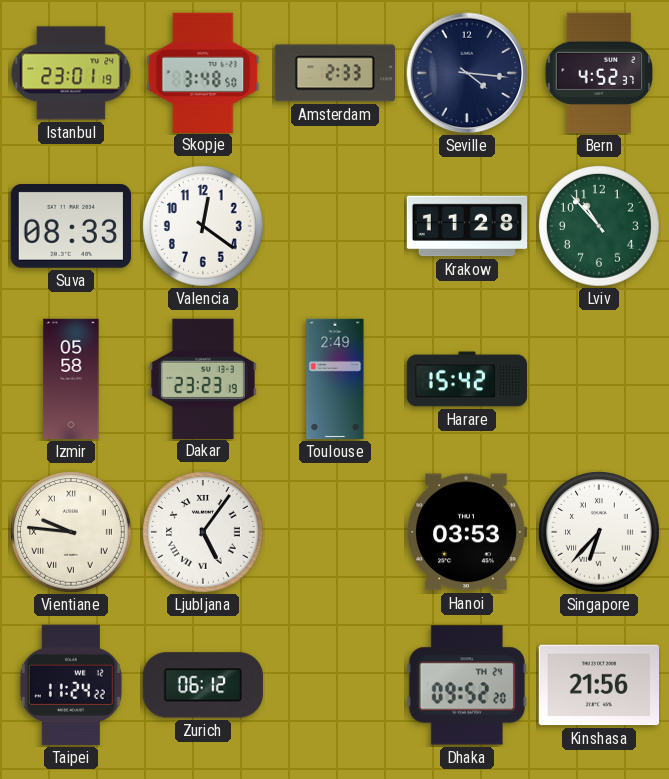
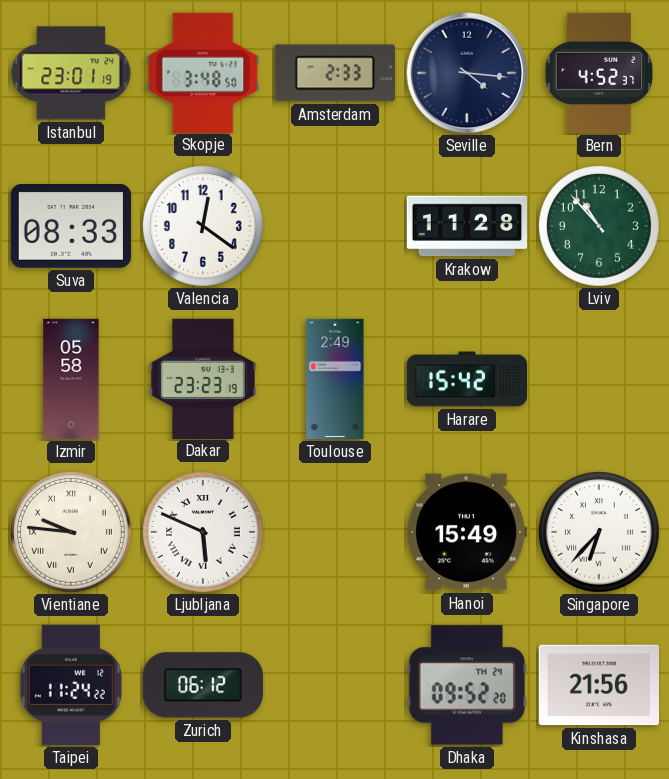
Ljubljana: 5:06 -> 5:49 (204, 533)
Hanoi: 03:53 -> 15:49 (467, 532)
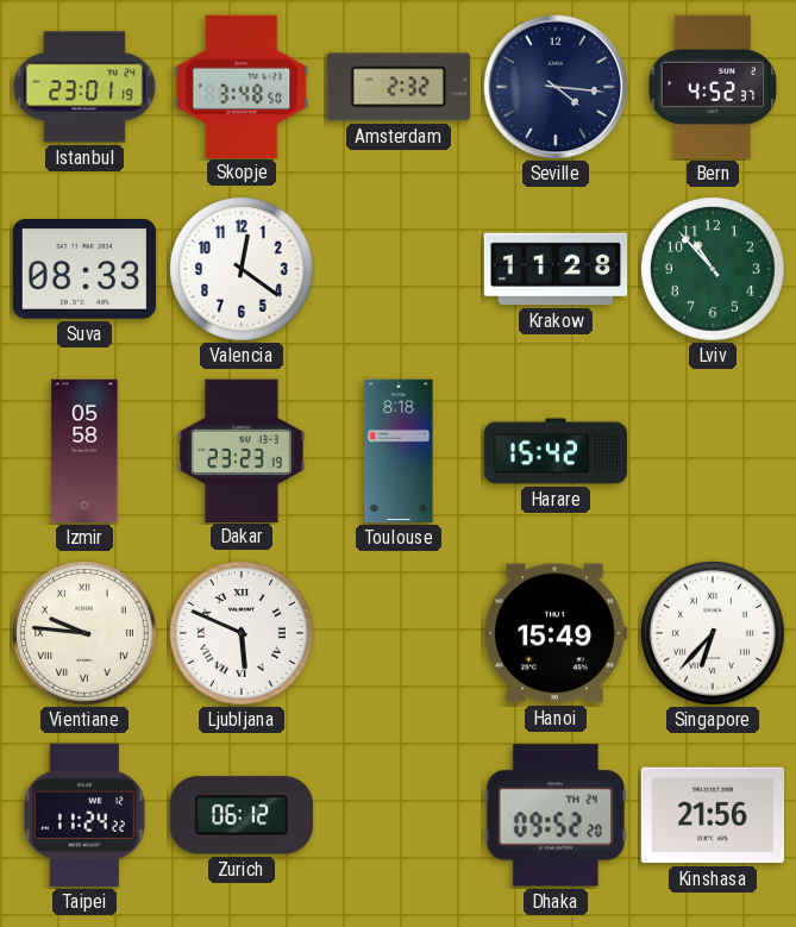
Amsterdam: 2:33 -> 2:32 (399, 87)
Toulouse: 2:49 -> 8:18 (399, 451)
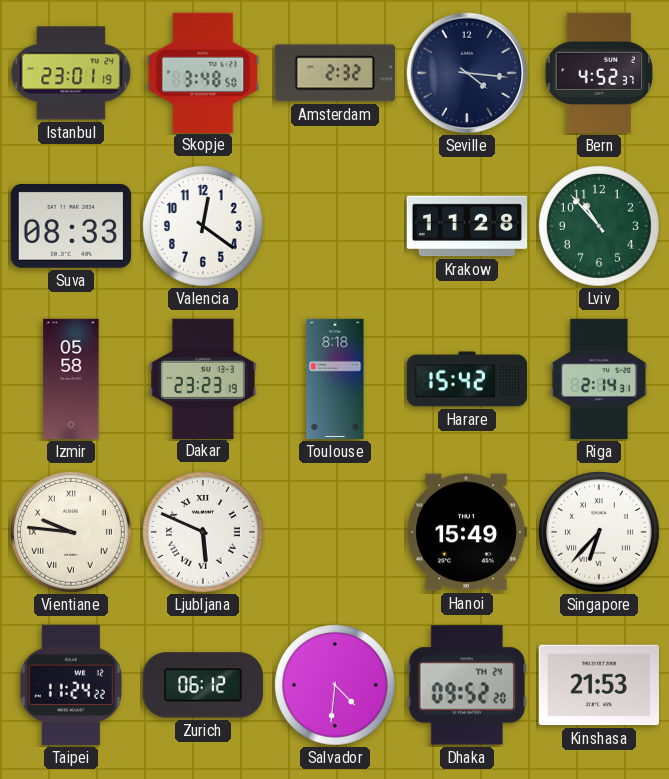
Riga: none -> 2:14 (599, 379)
Salvador: none -> 4:31 (336, 686)
Kinshasa: 21:56 -> 21:53 (598, 685)
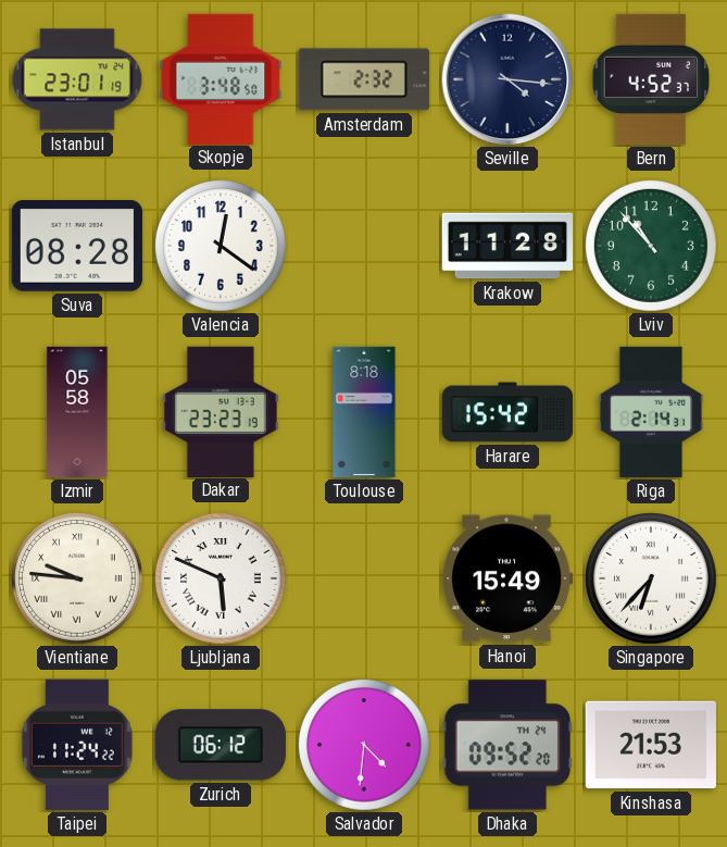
Suva: 08:33 -> 08:28 (76, 247)
